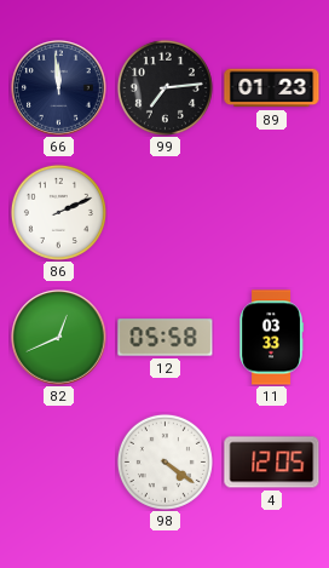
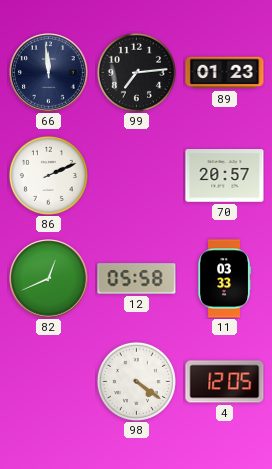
70: none -> 20:57 (225, 176)
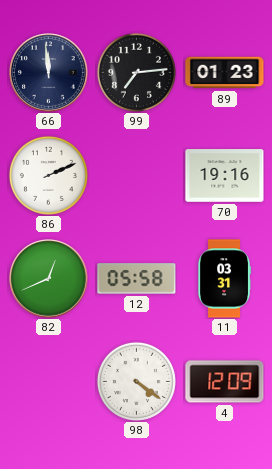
70: 20:57 -> 19:16 (225, 176)
11: 03:33 -> 03:31 (224, 279)
4: 12:05 -> 12:09 (225, 382)
